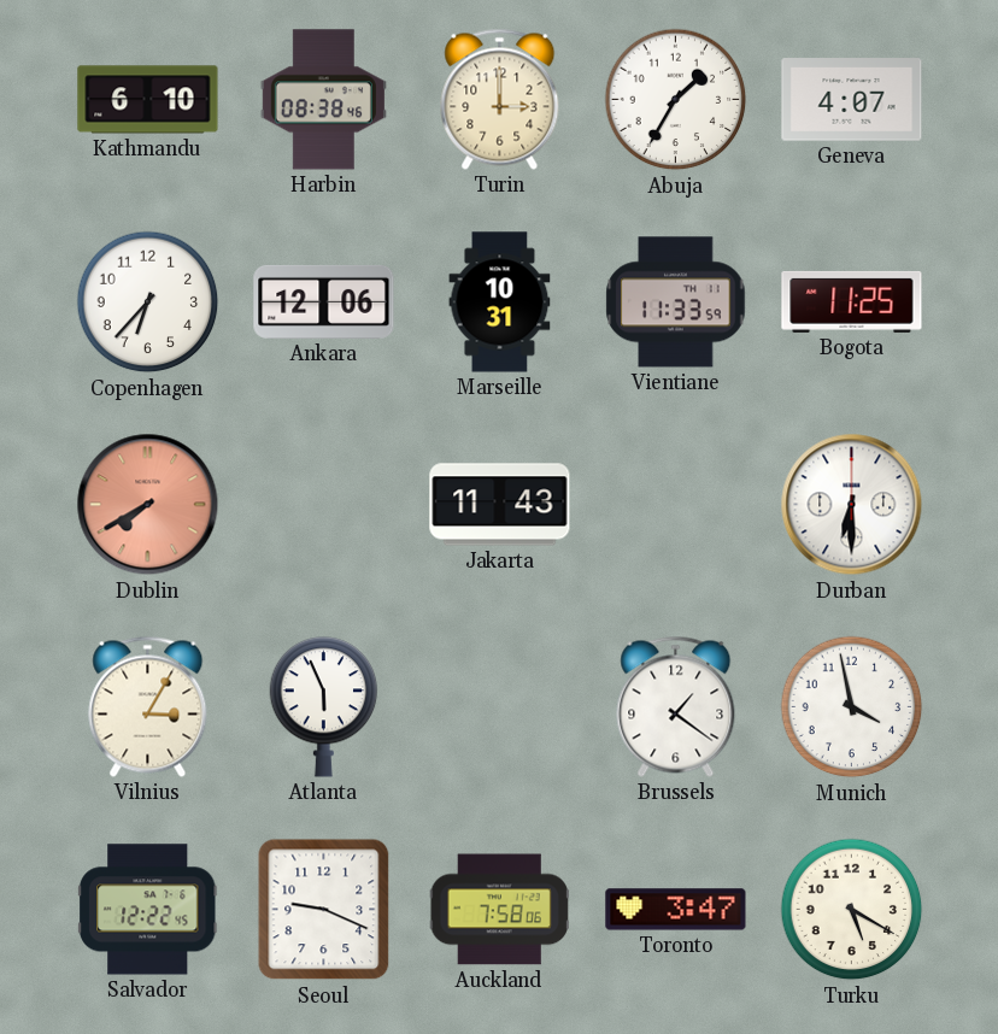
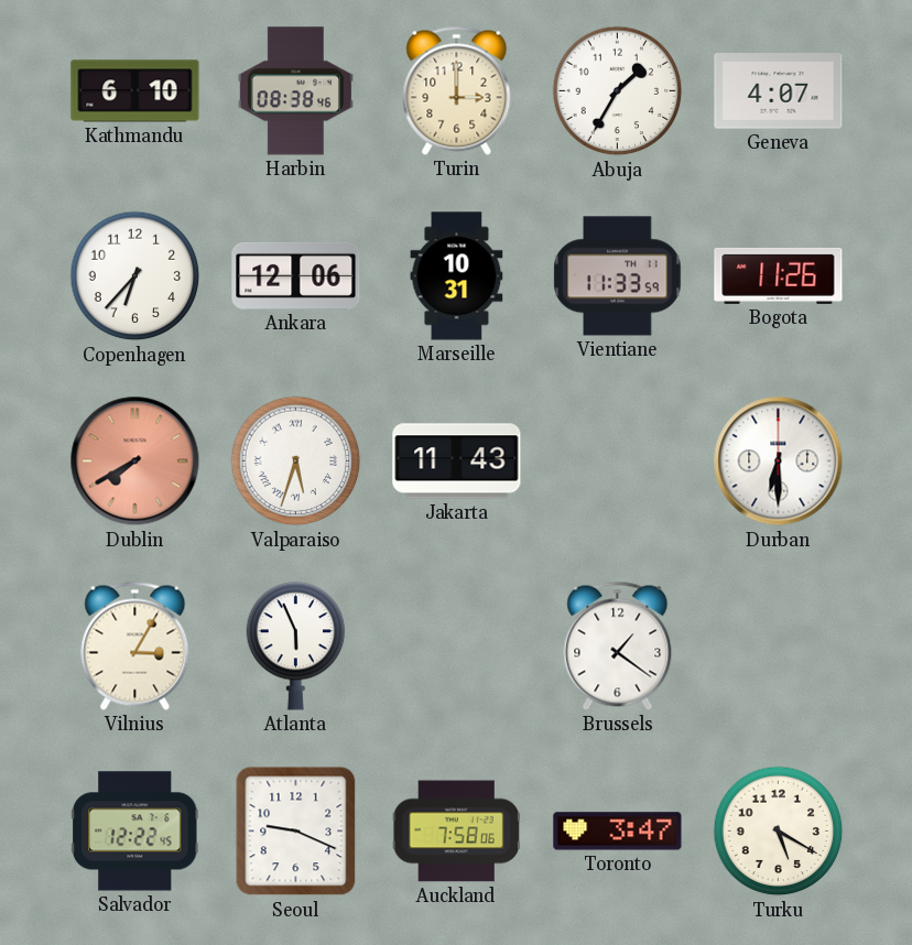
Bogota: 11:25 -> 11:26 (779, 275)
Valparaiso: none -> 5:33 (296, 461)
Munich: 3:58 -> none (852, 707)
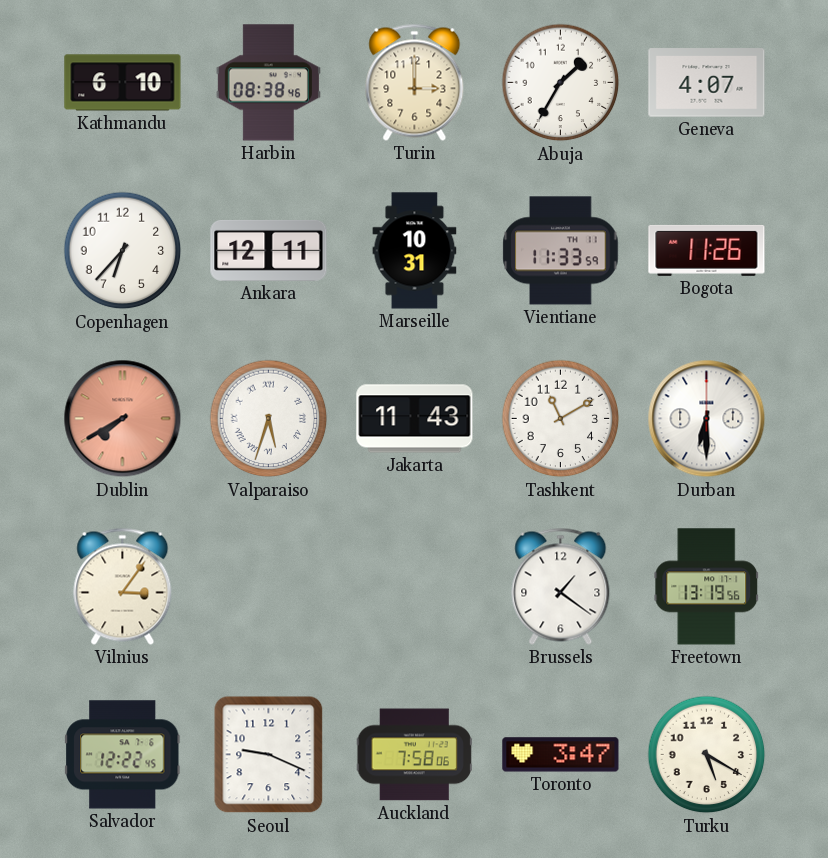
Ankara: 12:06 -> 12:11 (269, 250)
Tashkent: none -> 11:10 (561, 419)
Vilnius: 3:05 -> 3:06 (123, 586)
Atlanta: 5:56 -> none (296, 647)
Freetown: none -> 13:19 (707, 587)
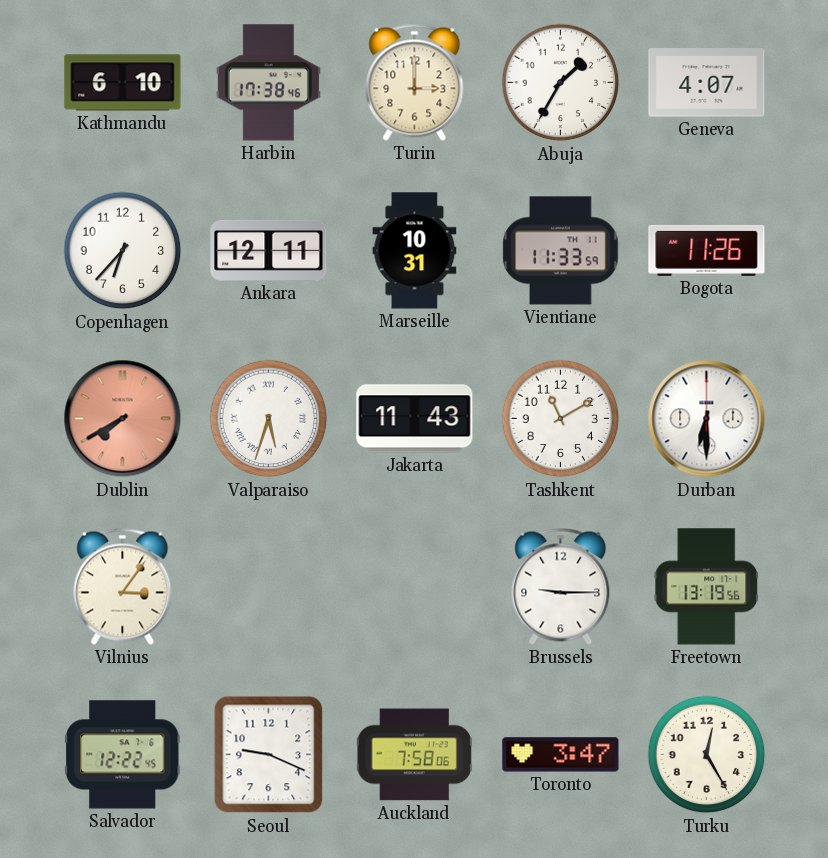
Harbin: 08:38 -> 17:38 (268, 83)
Brussels: 1:21 -> 9:15 (561, 586)
Turku: 5:20 -> 12:25 (707, 755)
